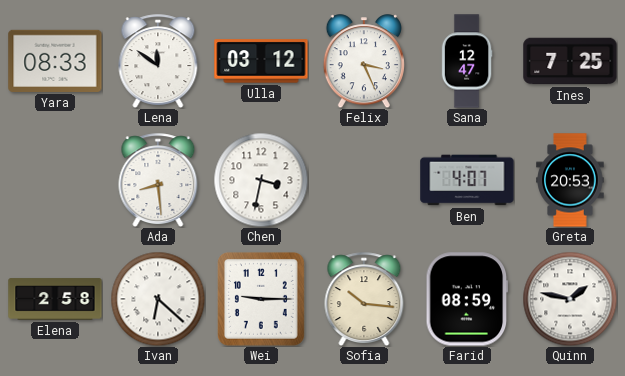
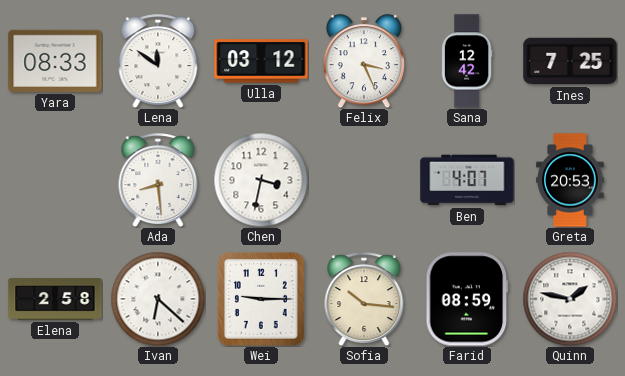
Sana: 12:47 -> 12:42 (467, 61)
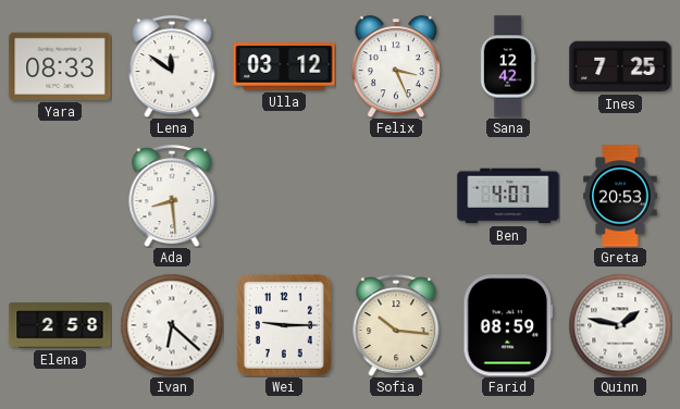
Chen: 3:32 -> none (261, 180)
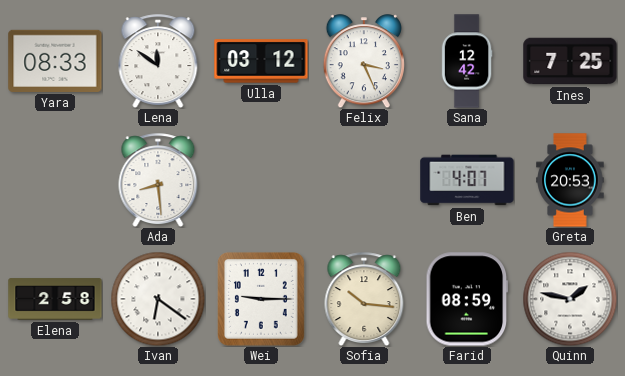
Ivan: 6:22 -> 6:21 (158, 299)
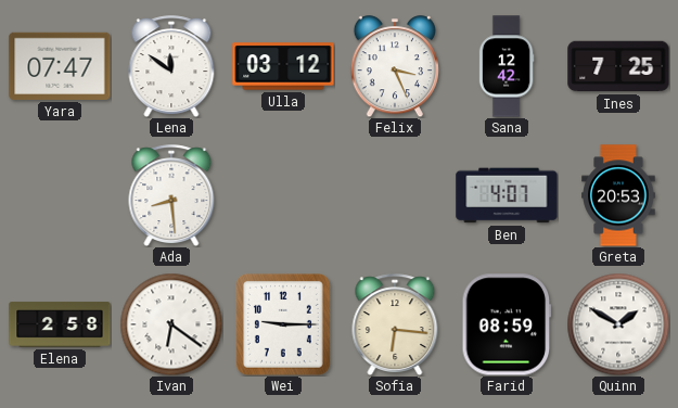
Yara: 08:33 -> 07:47 (60, 66)
Sofia: 10:16 -> 6:16 (395, 324)
Quinn: 1:47 -> 1:50 (618, 324)
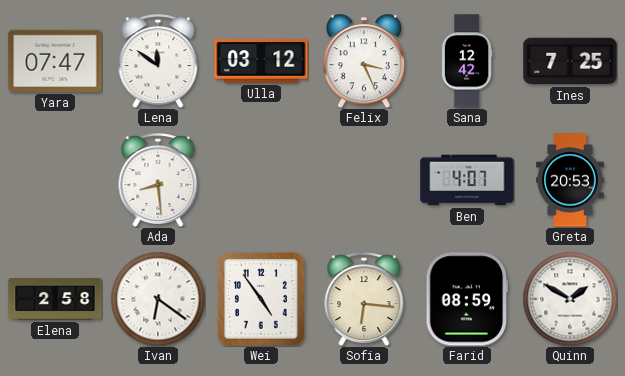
Wei: 9:15 -> 4:54 (261, 299)
